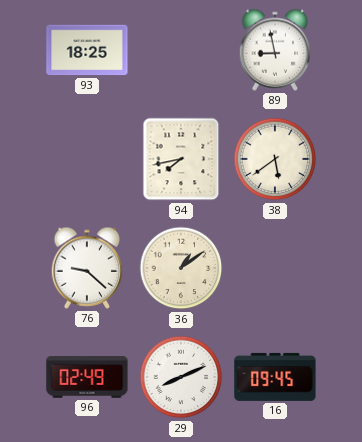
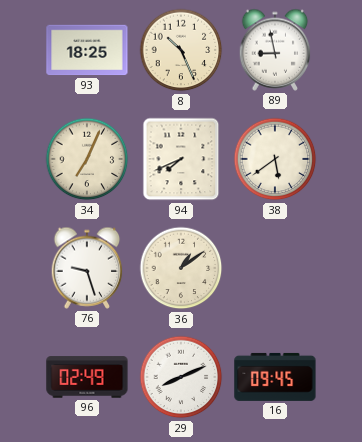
8: none -> 10:26 (181, 50)
34: none -> 7:04 (87, 159)
94: 7:43 -> 7:41 (181, 159)
76: 9:22 -> 9:27 (87, 268)
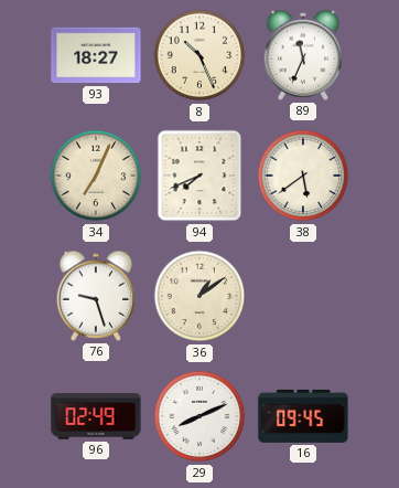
93: 18:25 -> 18:27 (96, 55)
89: 8:58 -> 11:34 (303, 55)
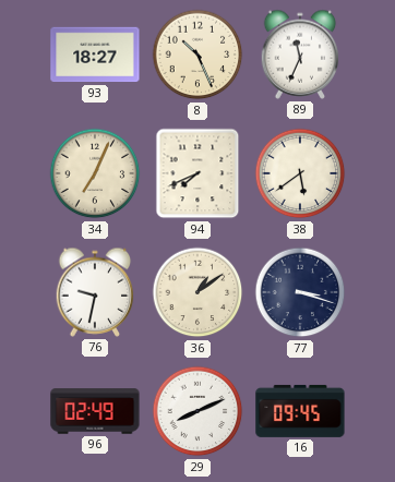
76: 9:27 -> 9:32 (95, 292)
77: none -> 3:18 (300, 292)
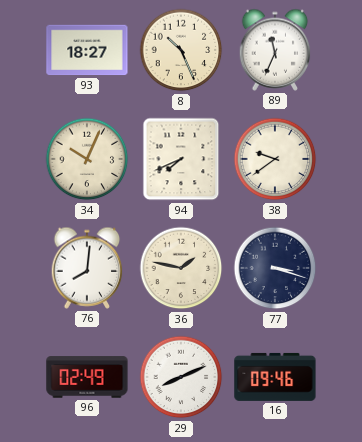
34: 7:04 -> 10:04 (87, 159)
38: 5:39 -> 9:39 (275, 159)
76: 9:32 -> 8:01 (87, 268)
36: 1:09 -> 1:47 (181, 268)
16: 09:45 -> 09:46 (275, 377)
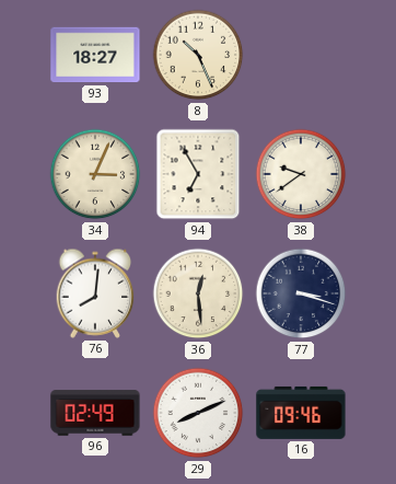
89: 11:34 -> none (275, 50)
34: 10:04 -> 3:04 (95, 174)
94: 7:41 -> 6:55 (198, 174)
36: 1:47 -> 12:29 (198, 293)
